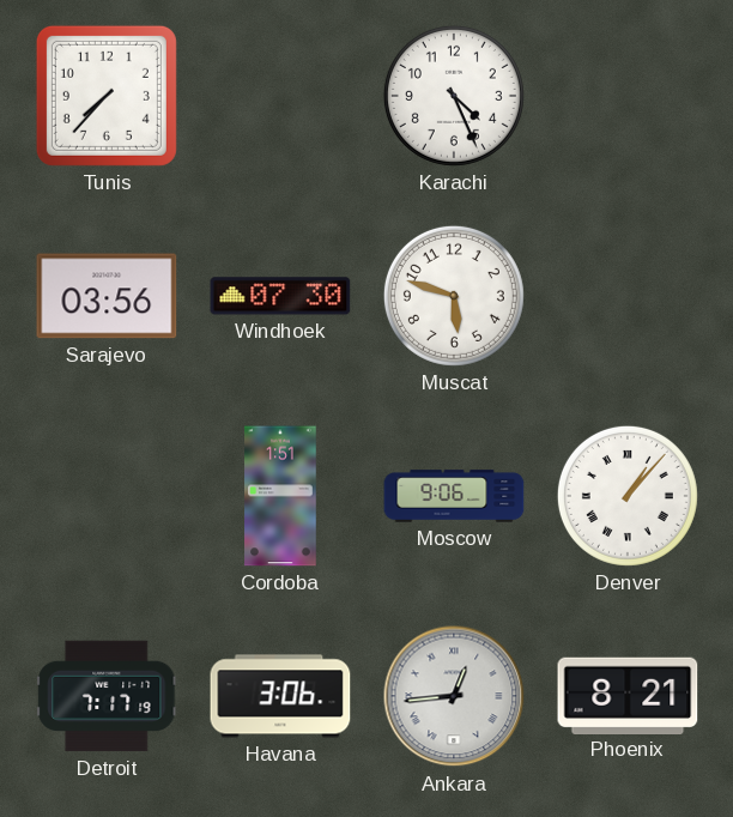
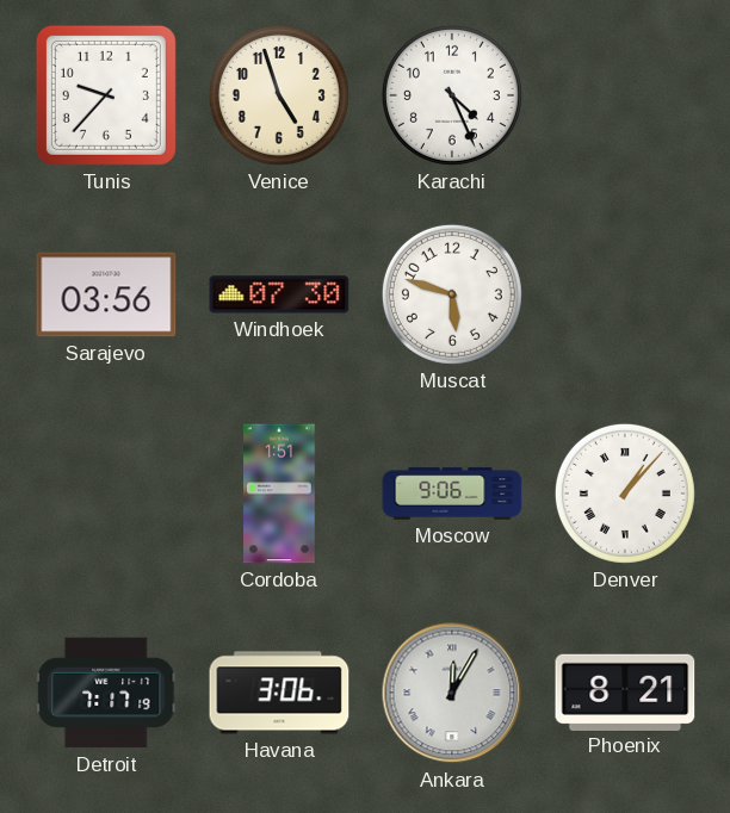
Tunis: 7:37 -> 9:37 (106, 95)
Venice: none -> 4:57 (279, 95)
Ankara: 12:44 -> 12:05 (452, 693)
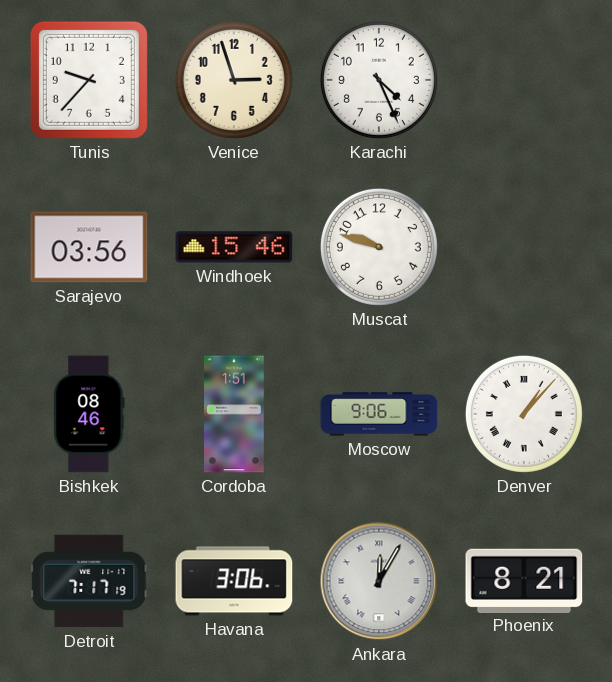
Venice: 4:57 -> 2:57 (234, 80)
Windhoek: 07:30 -> 15:46 (234, 247)
Muscat: 5:48 -> 9:48 (379, 247)
Bishkek: none -> 08:46 (89, 414)
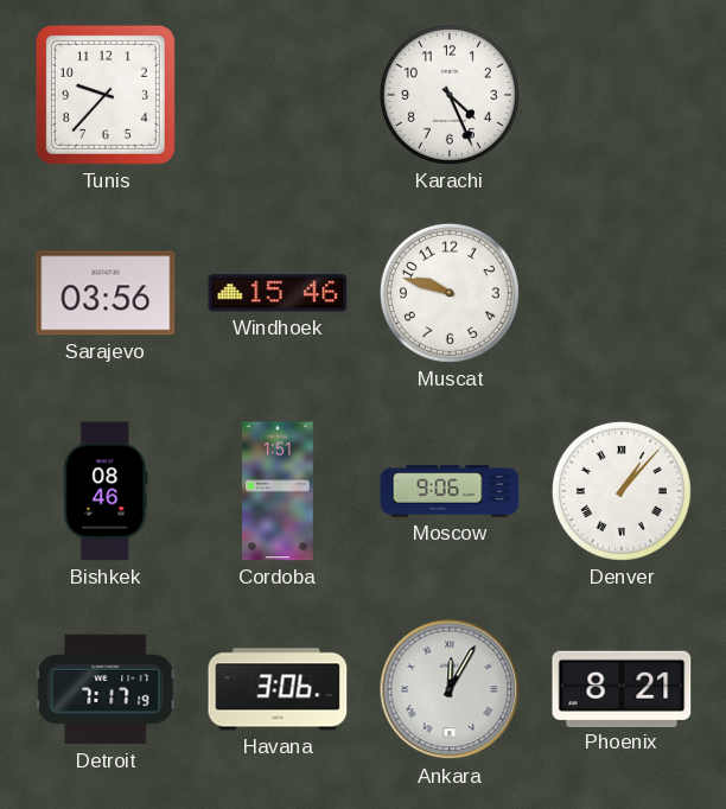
Venice: 2:57 -> none (234, 80)
